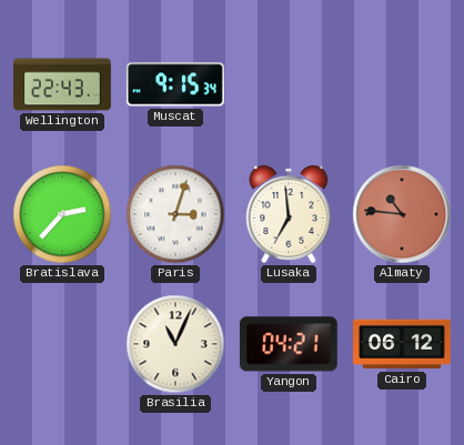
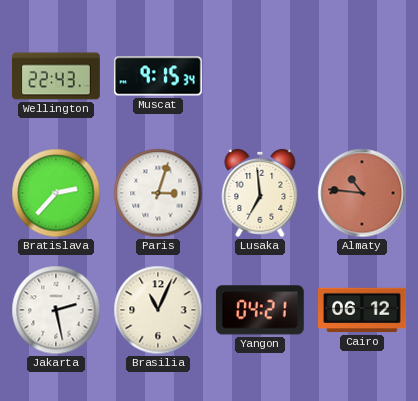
Jakarta: none -> 2:28 (56, 310)
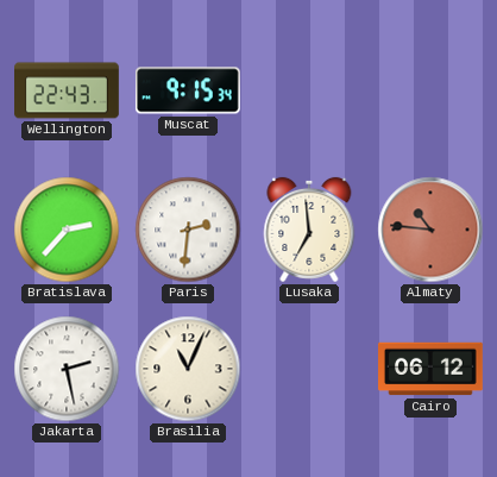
Paris: 3:03 -> 2:31 (188, 230)
Yangon: 04:21 -> none (260, 310)
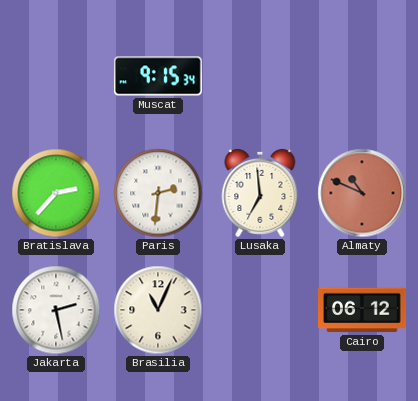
Wellington: 22:43 -> none (68, 90)
Almaty: 10:46 -> 10:49 (362, 193)
